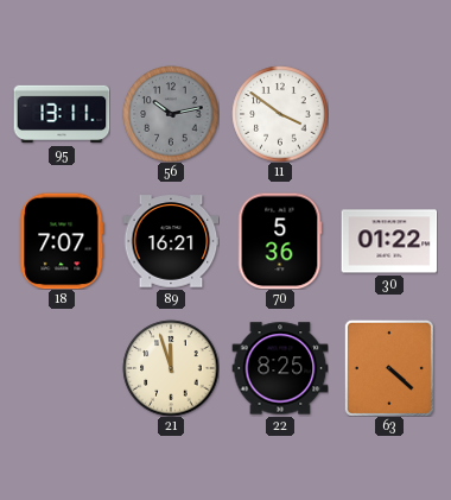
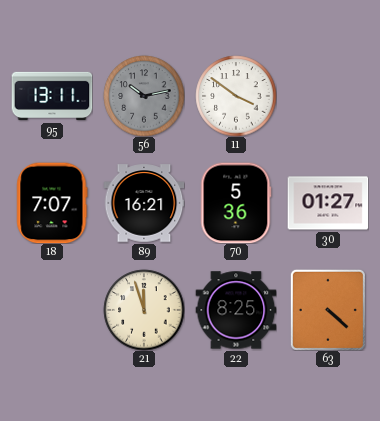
30: 01:22 -> 01:27 (328, 203)
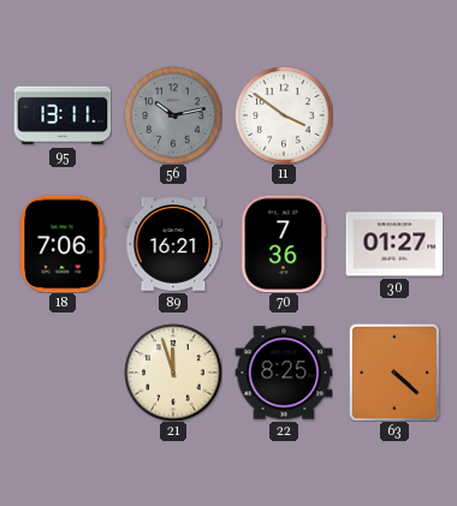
18: 7:07 -> 7:06 (63, 244)
70: 5:36 -> 7:36 (284, 244)
